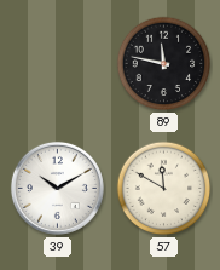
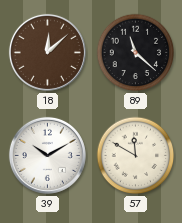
18: none -> 12:08 (47, 52)
89: 11:47 -> 11:22 (136, 53)
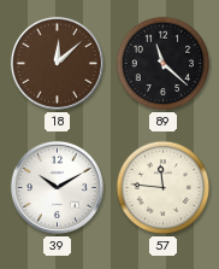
57: 11:50 -> 11:46 (164, 188)
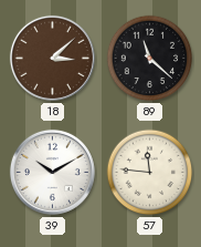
18: 12:08 -> 3:08 (52, 58)
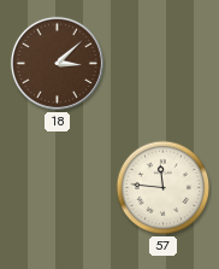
89: 11:22 -> none (150, 59)
39: 10:10 -> none (52, 172)
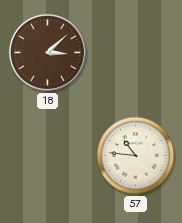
57: 11:46 -> 10:46 (136, 156)
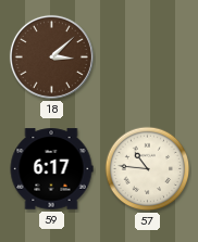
59: none -> 6:17 (51, 169)
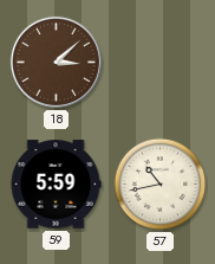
59: 6:17 -> 5:59 (56, 185)
57: 10:46 -> 10:43 (161, 185)
